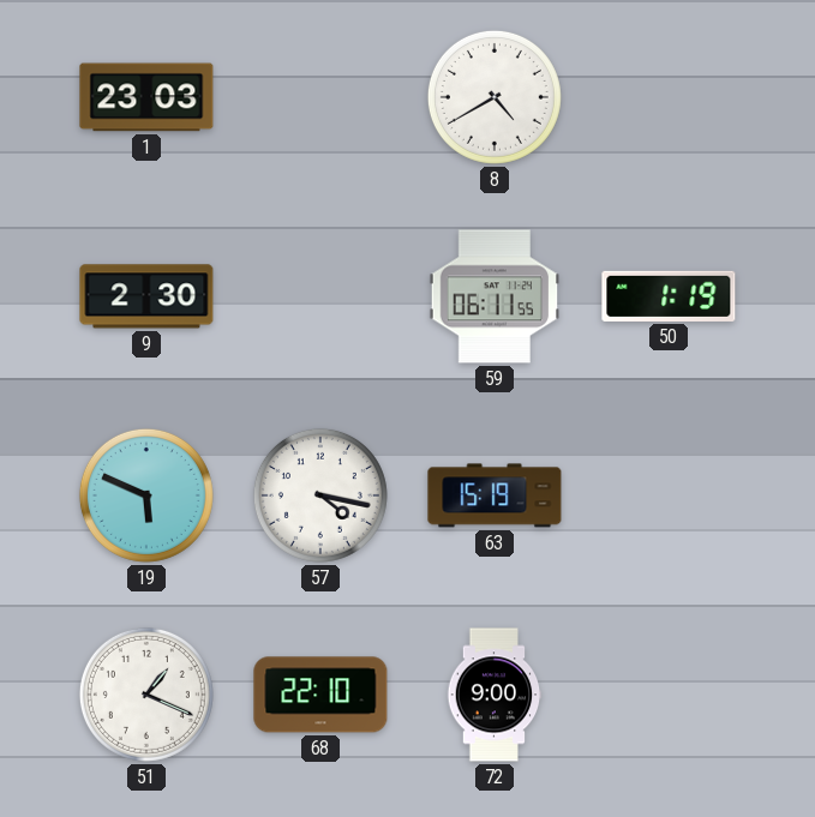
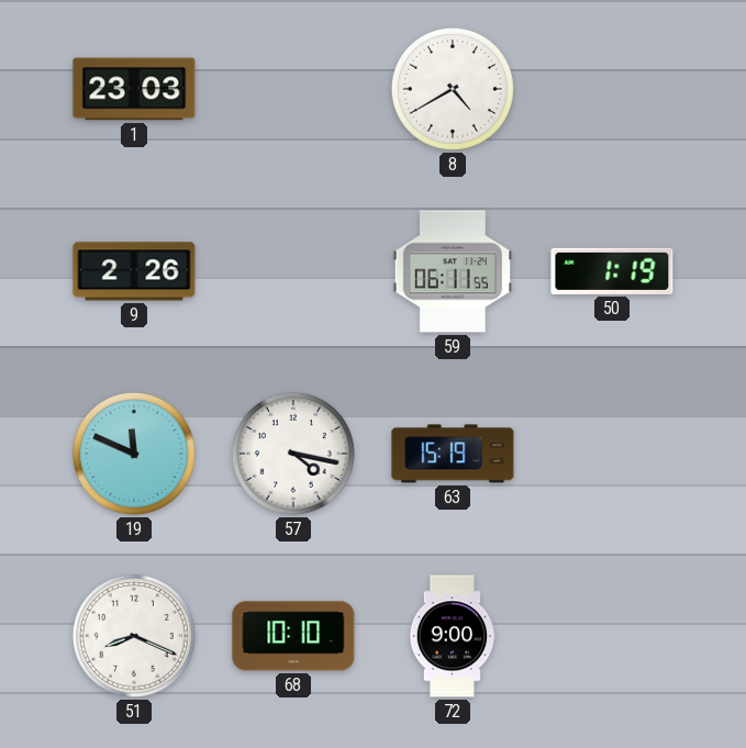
9: 2:30 -> 2:26 (134, 271)
19: 5:49 -> 11:49 (134, 454)
51: 1:19 -> 8:19 (134, 636)
68: 22:10 -> 10:10 (293, 636)
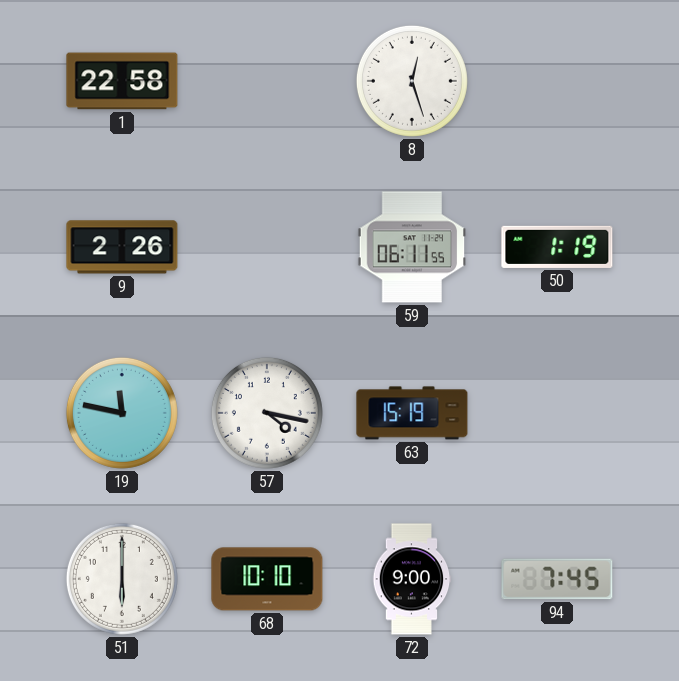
1: 23:03 -> 22:58 (122, 81)
8: 4:40 -> 12:27 (412, 81)
19: 11:49 -> 11:47 (122, 413)
51: 8:19 -> 6:00 (122, 579)
94: none -> 7:45 (557, 579)
